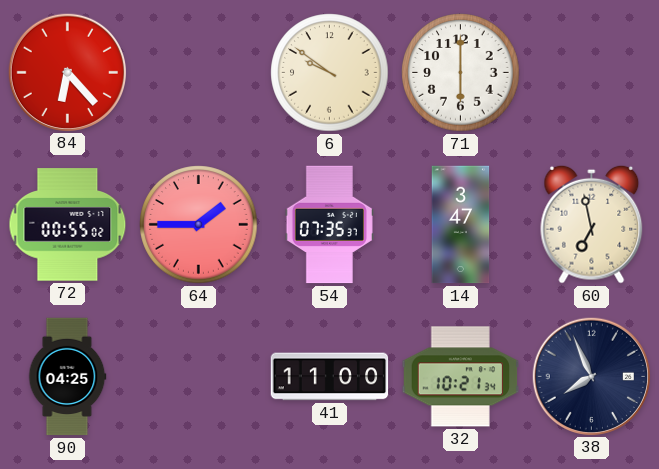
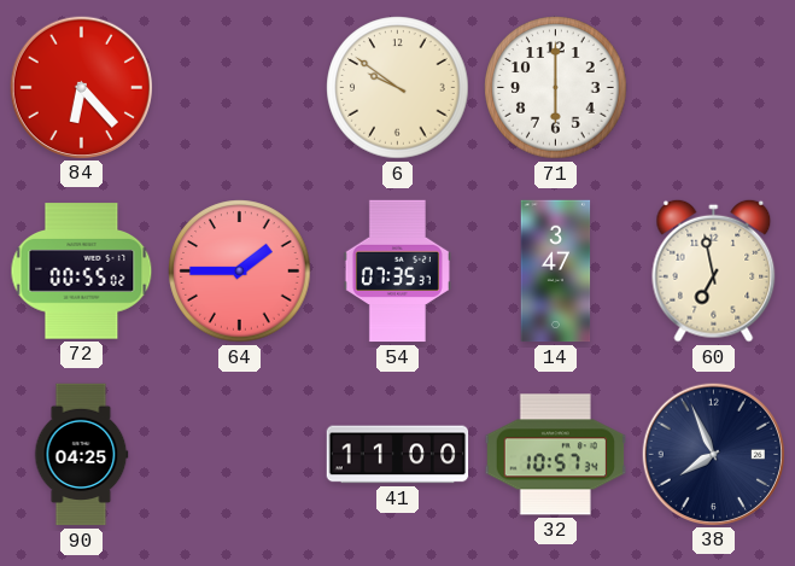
32: 10:21 -> 10:57 (556, 455)
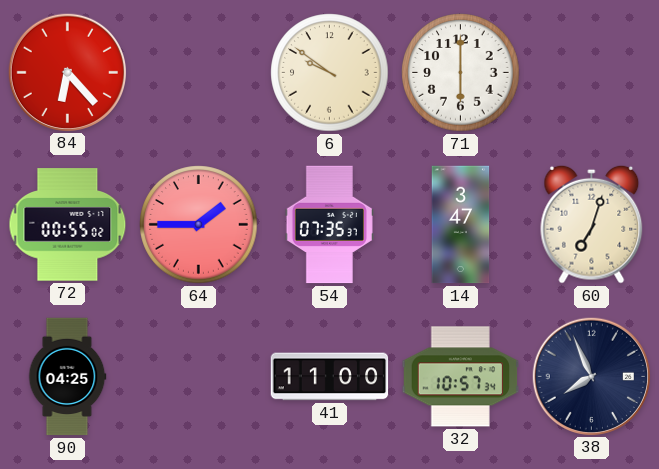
60: 6:58 -> 7:03 (592, 224)
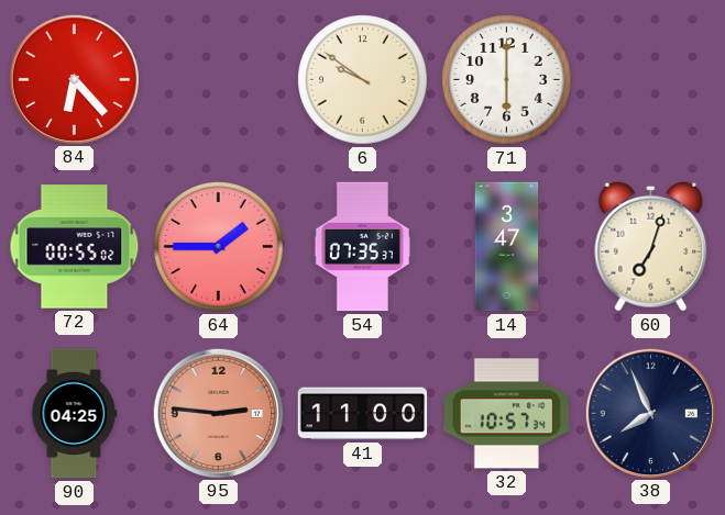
95: none -> 2:46 (218, 413)
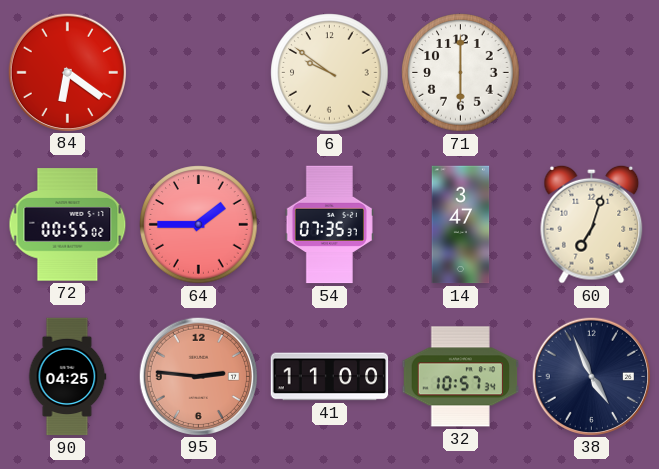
84: 6:23 -> 6:21 (67, 72)
38: 7:56 -> 4:56 (591, 376)
